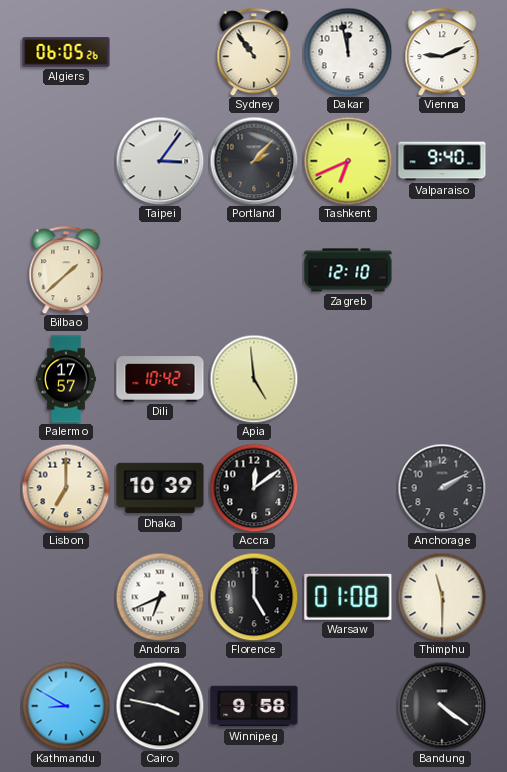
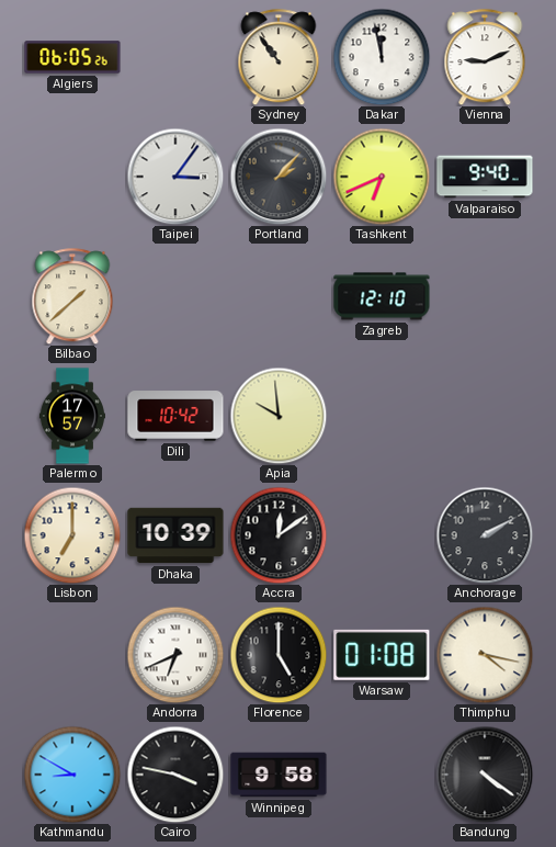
Apia: 4:59 -> 9:59 (279, 416)
Thimphu: 11:30 -> 4:17 (485, 655)
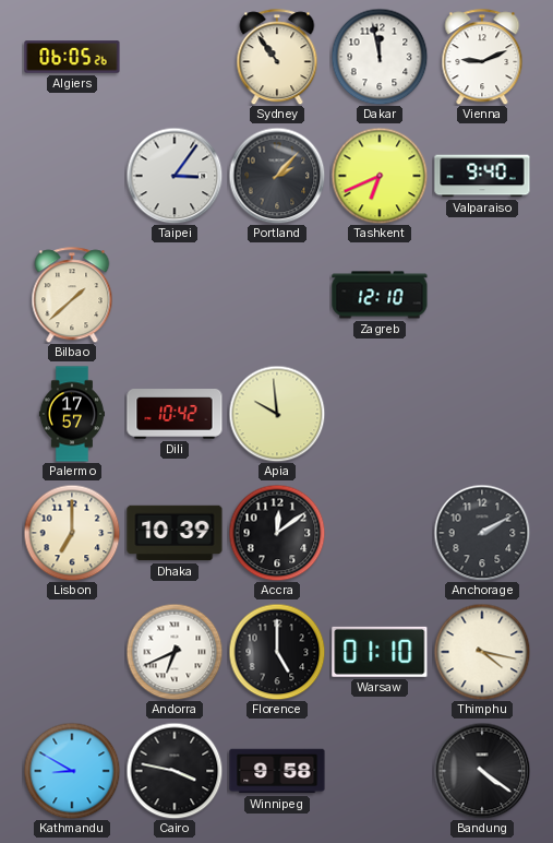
Warsaw: 01:08 -> 01:10 (380, 652)
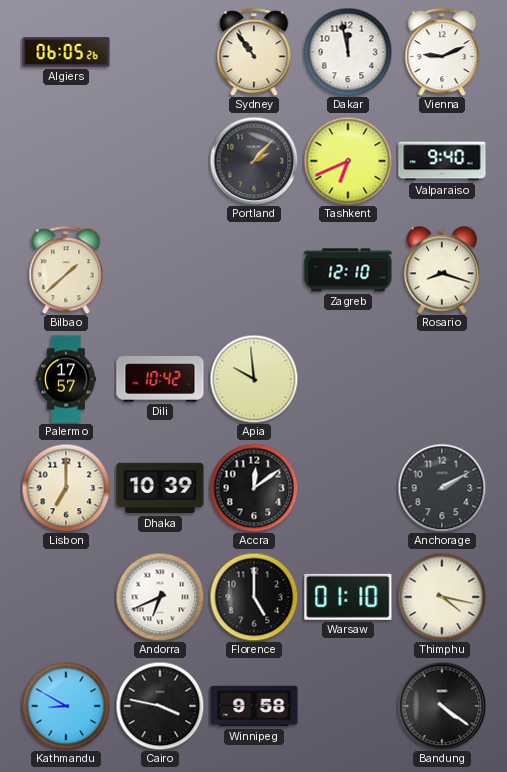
Taipei: 3:06 -> none (175, 176)
Rosario: none -> 8:18 (442, 270)
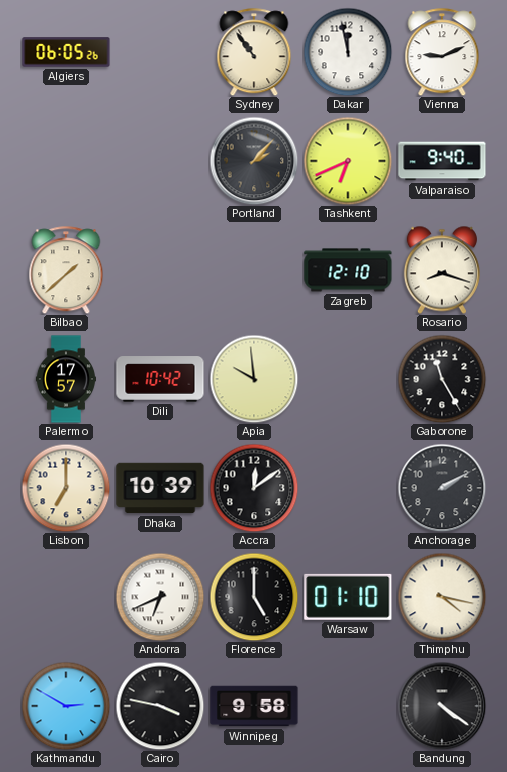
Gaborone: none -> 11:25 (442, 379)
Kathmandu: 8:50 -> 2:50 (66, 706)
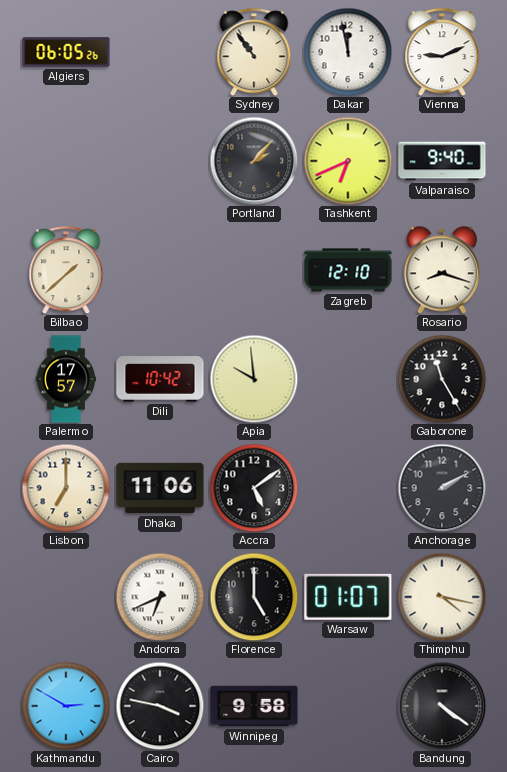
Dhaka: 10:39 -> 11:06 (160, 488)
Accra: 12:09 -> 5:09 (254, 488)
Warsaw: 01:10 -> 01:07 (348, 597)
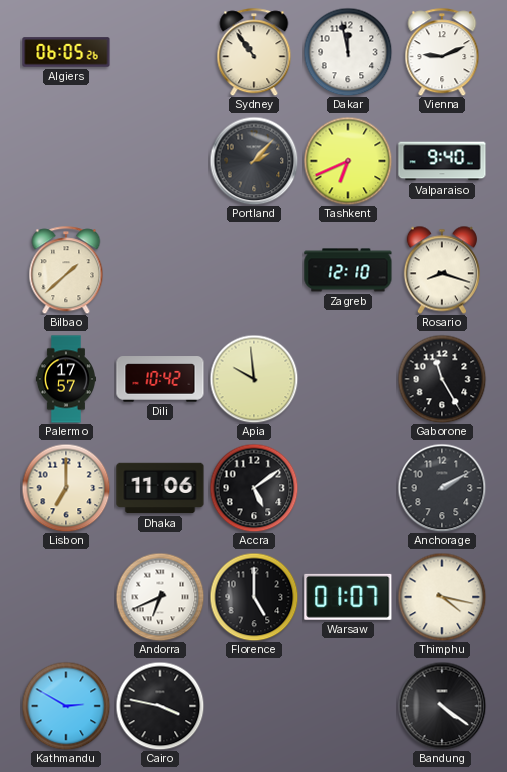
Winnipeg: 9:58 -> none (254, 706)
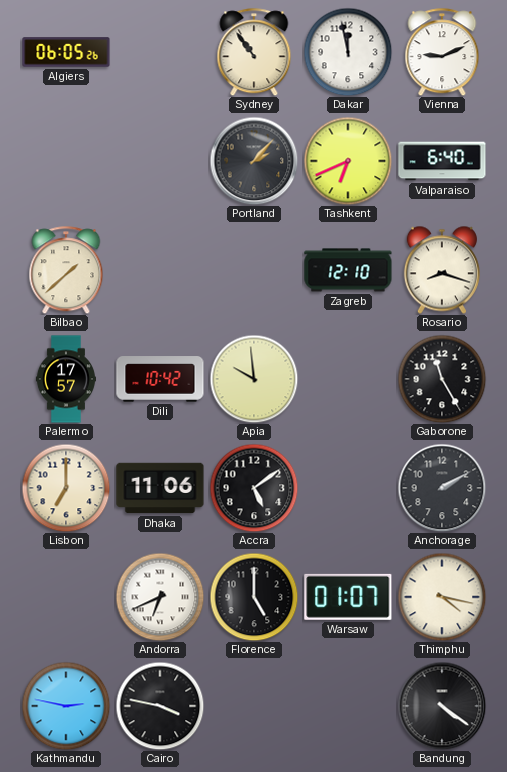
Valparaiso: 9:40 -> 6:40 (442, 161)
Kathmandu: 2:50 -> 2:47 (66, 706)
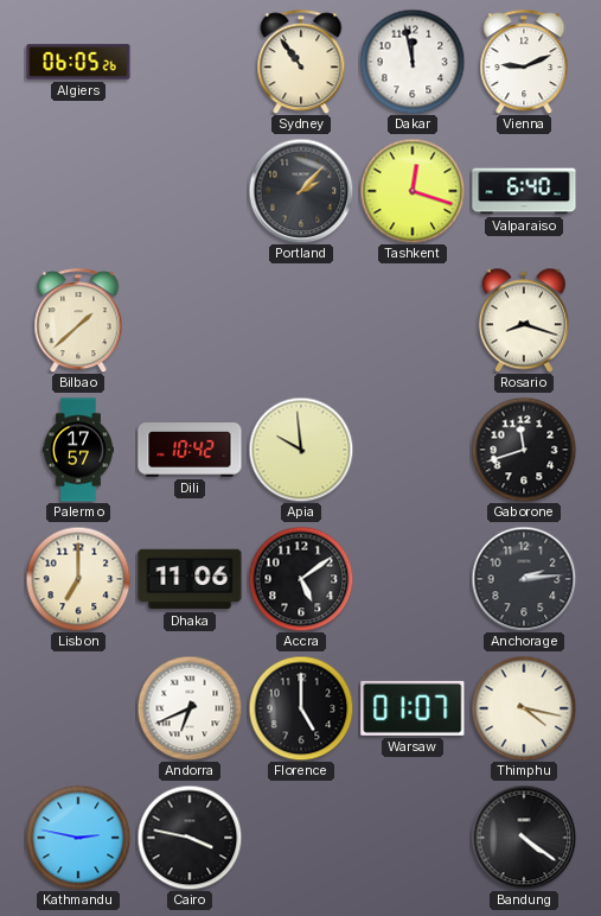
Tashkent: 6:41 -> 12:18 (413, 191)
Zagreb: 12:10 -> none (348, 270)
Gaborone: 11:25 -> 11:42 (524, 450)
Anchorage: 2:10 -> 2:14 (524, 579)
